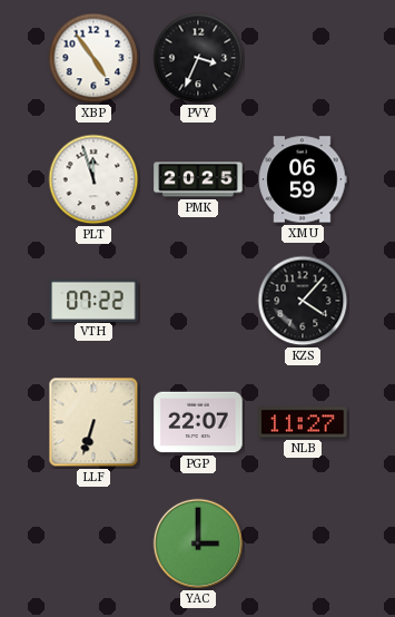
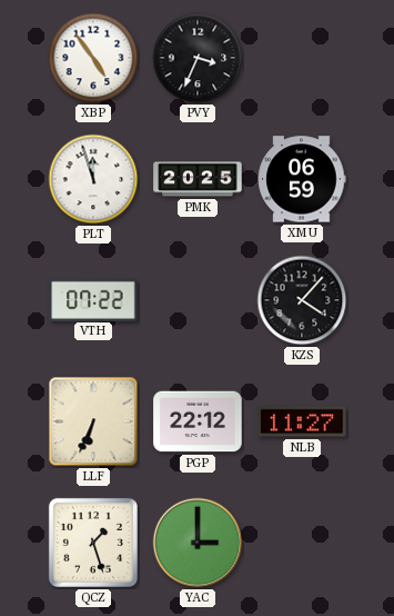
LLF: 6:33 -> 6:34 (93, 421)
PGP: 22:07 -> 22:12 (198, 421)
QCZ: none -> 1:27 (93, 543)
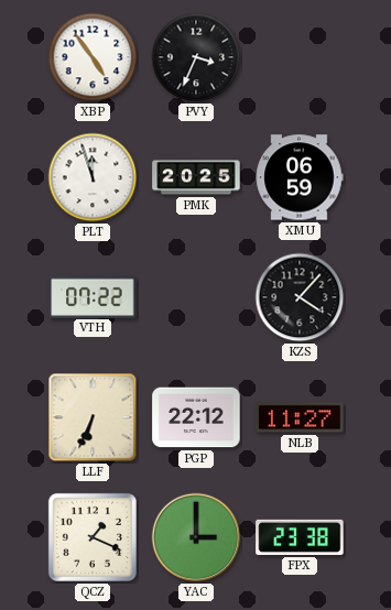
QCZ: 1:27 -> 1:19 (93, 537)
FPX: none -> 23:38 (300, 537)
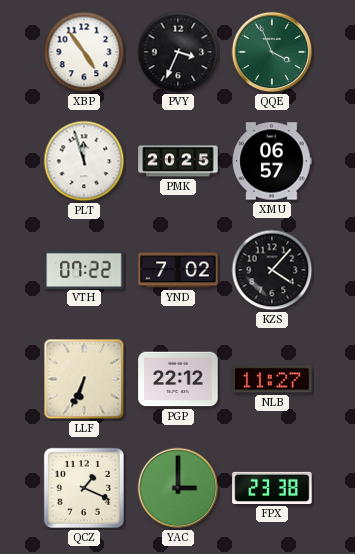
QQE: none -> 3:56 (272, 52)
XMU: 06:59 -> 06:57 (272, 161)
YND: none -> 7:02 (178, 270)
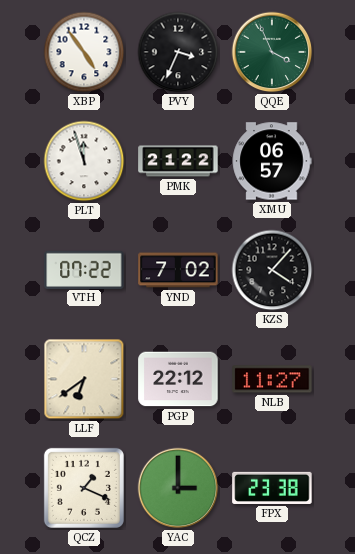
PMK: 20:25 -> 21:22 (178, 161)
LLF: 6:34 -> 6:39 (84, 379)
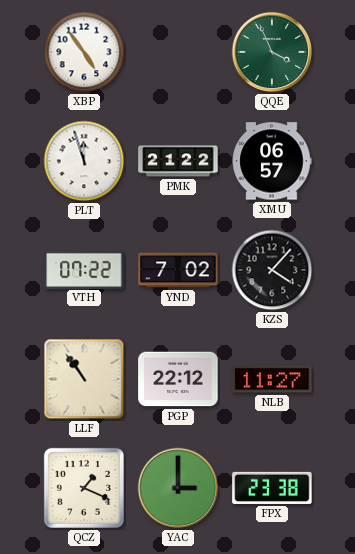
PVY: 3:34 -> none (178, 52)
LLF: 6:39 -> 10:54 (84, 379)
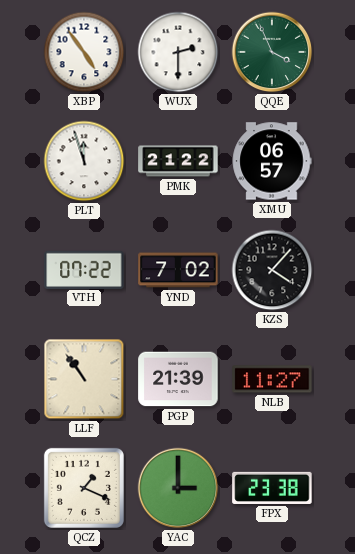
WUX: none -> 2:30 (178, 52)
PGP: 22:12 -> 21:39 (178, 379)
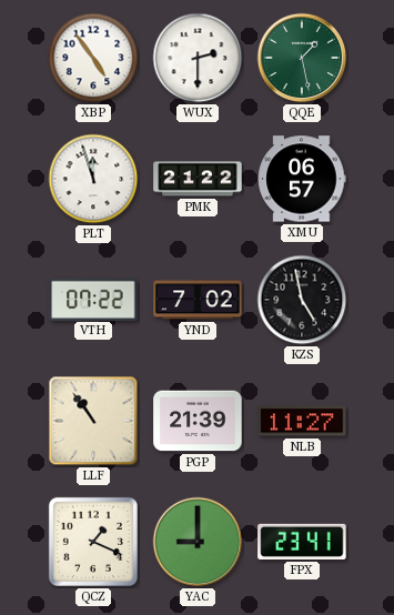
QQE: 3:56 -> 1:28 (302, 58)
KZS: 4:07 -> 4:58 (302, 300)
YAC: 3:00 -> 9:00 (198, 542)
FPX: 23:38 -> 23:41 (302, 542)
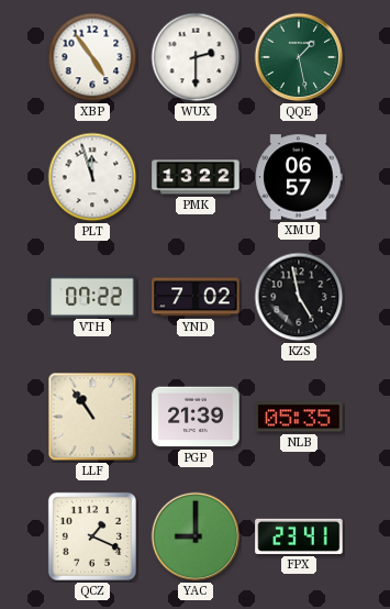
PMK: 21:22 -> 13:22 (196, 177)
NLB: 11:27 -> 05:35 (299, 417)
